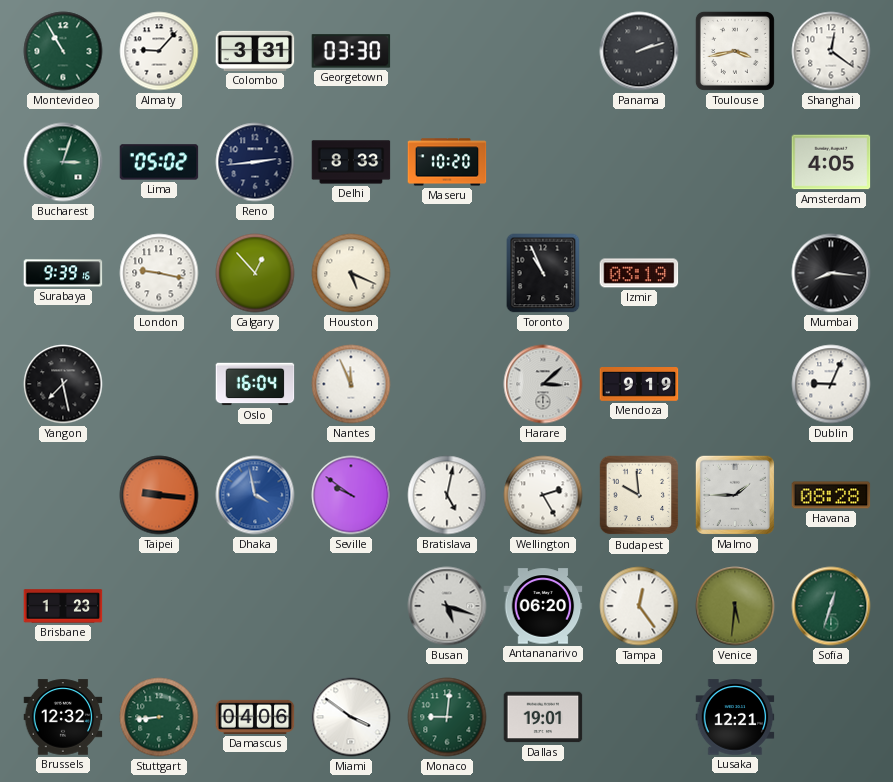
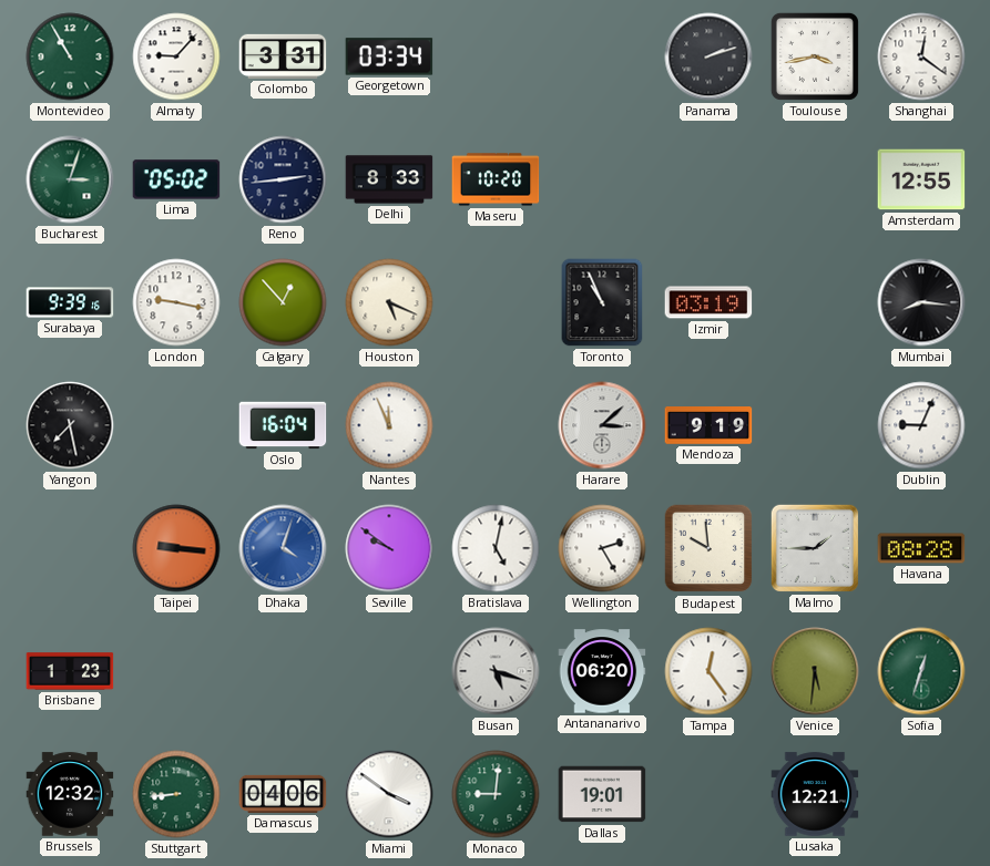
Georgetown: 03:30 -> 03:34 (389, 56)
Amsterdam: 4:05 -> 12:55 (921, 179)
Dhaka: 3:58 -> 4:03 (283, 548)
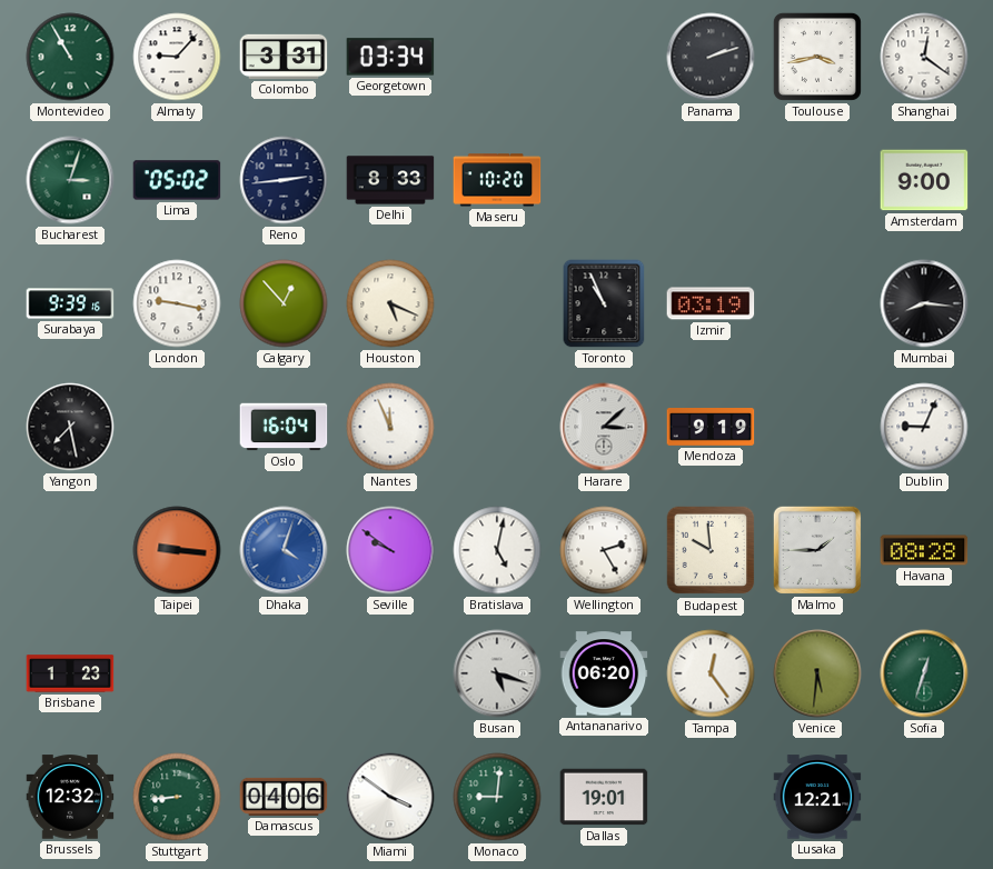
Amsterdam: 12:55 -> 9:00 (924, 180)
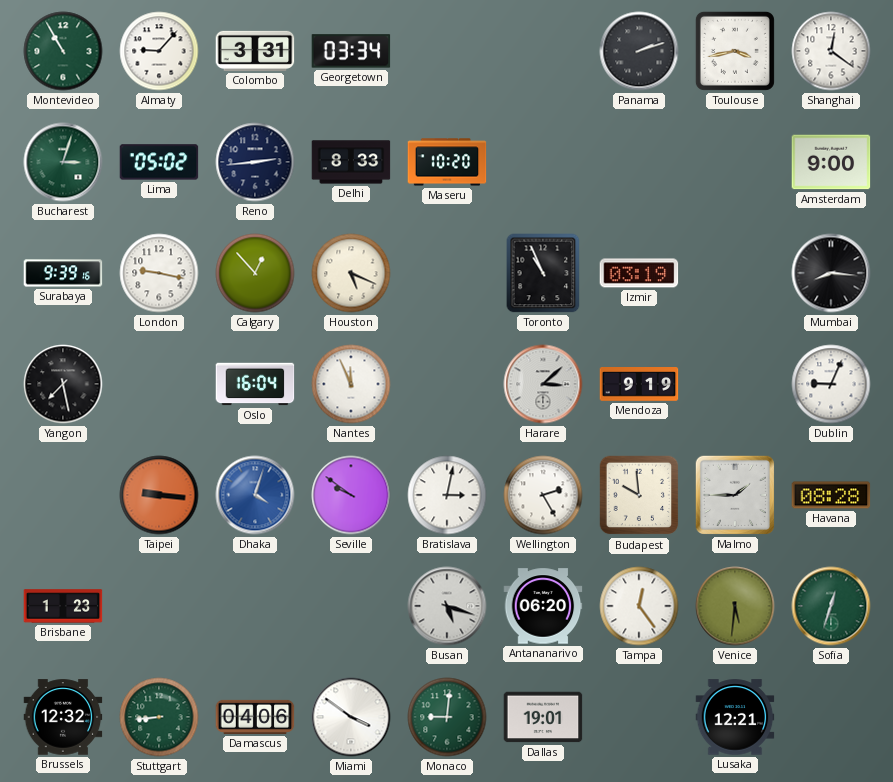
Bratislava: 5:02 -> 3:02 (447, 495)
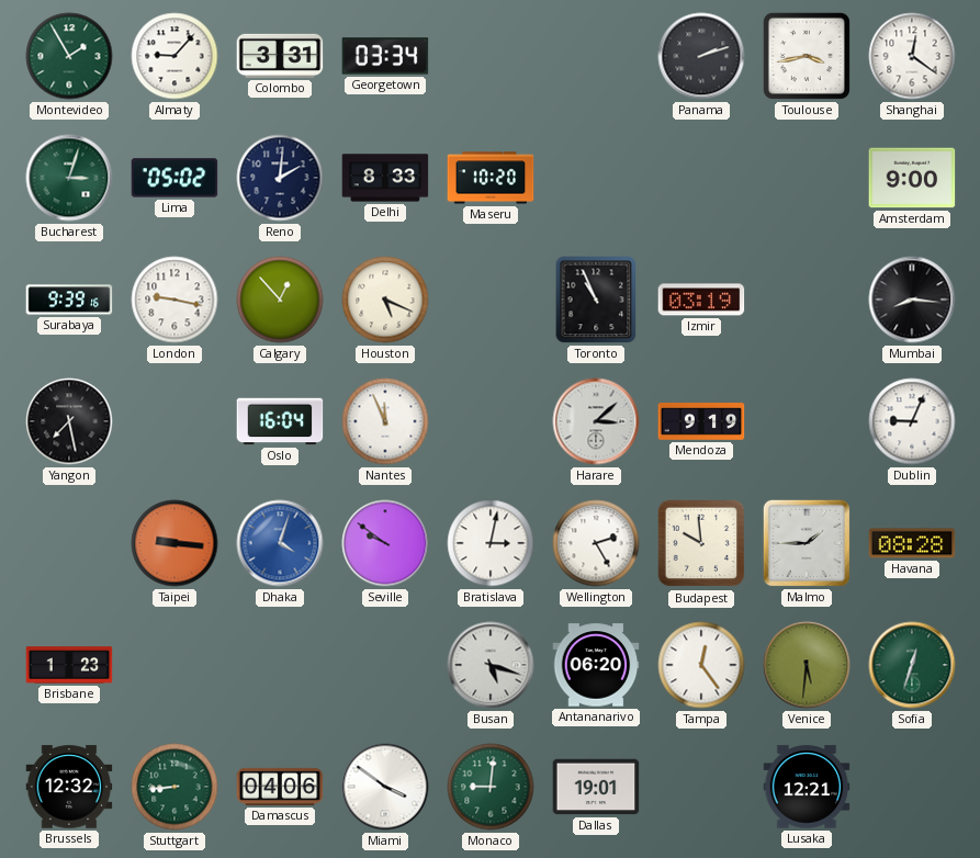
Montevideo: 10:55 -> 1:55 (69, 56)
Reno: 2:44 -> 2:01 (280, 178)
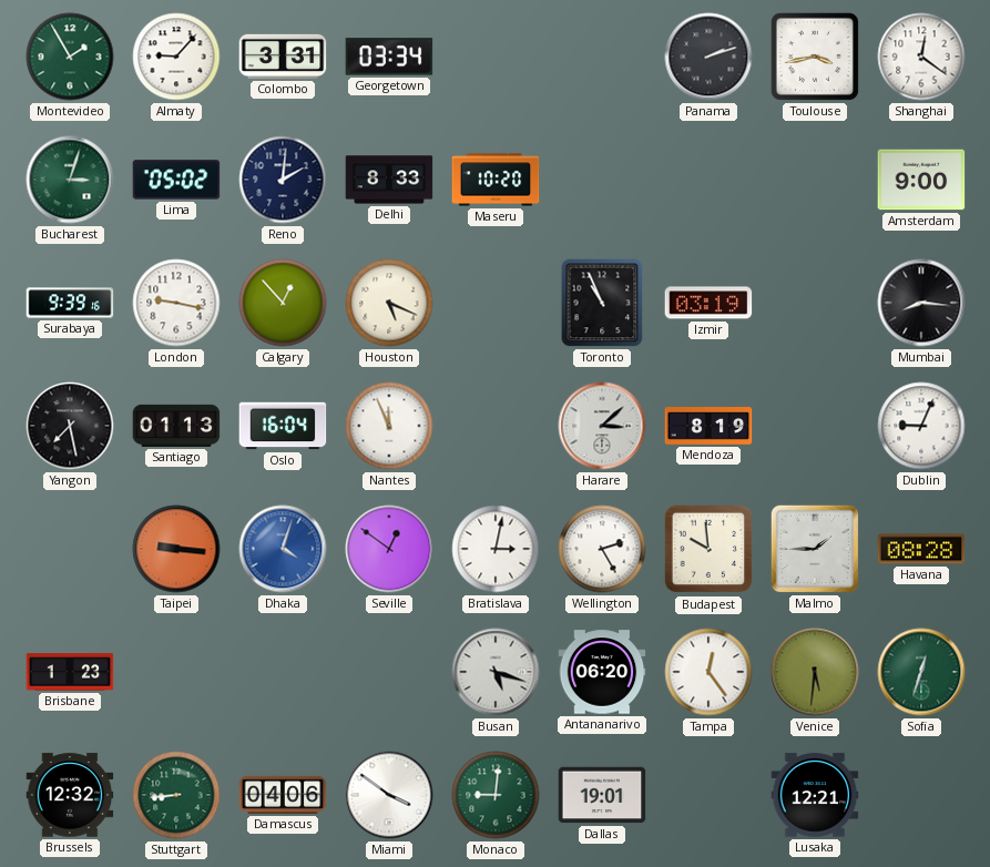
Santiago: none -> 01:13 (176, 426)
Mendoza: 9:19 -> 8:19 (708, 426)
Seville: 9:51 -> 12:51 (389, 549)
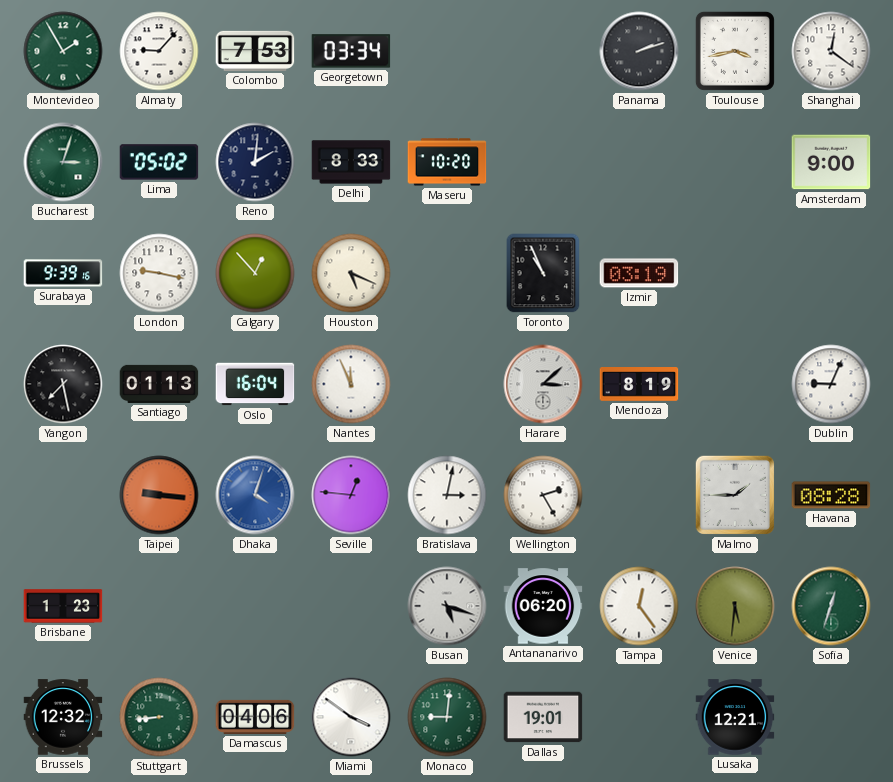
Colombo: 3:31 -> 7:53 (255, 51)
Mumbai: 8:16 -> none (921, 303)
Seville: 12:51 -> 12:46 (351, 495)
Budapest: 9:59 -> none (708, 549)
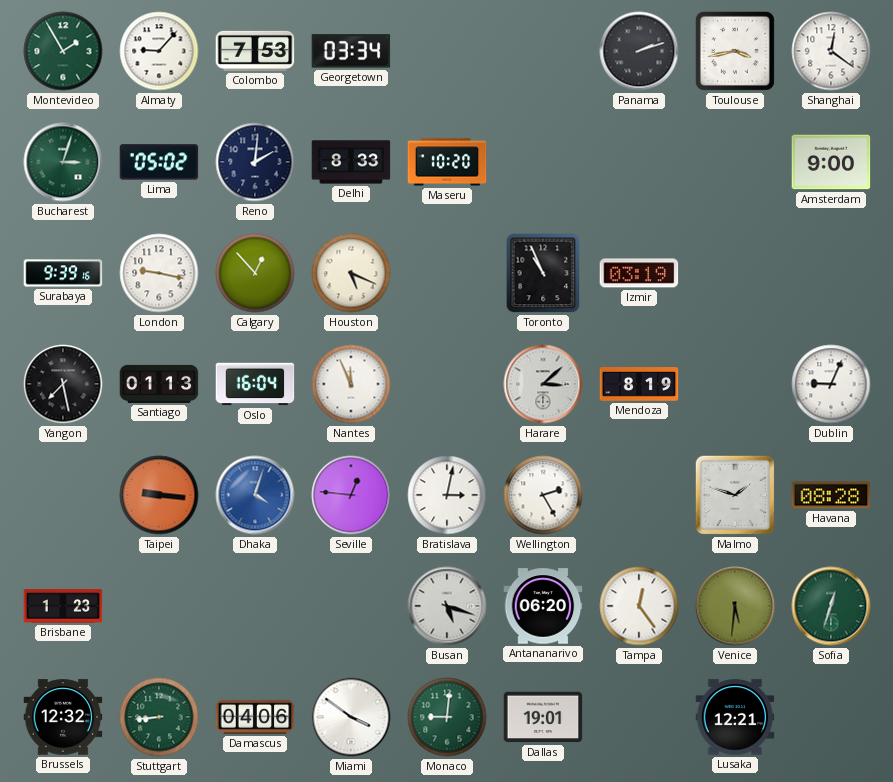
Malmo: 1:45 -> 1:48 (735, 495)
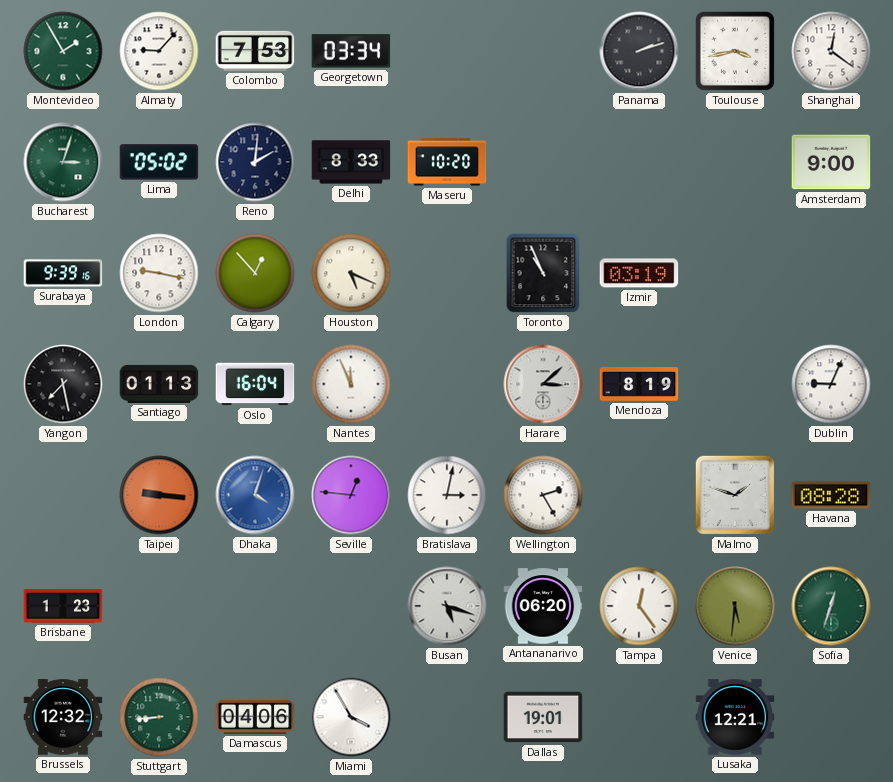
Miami: 3:51 -> 3:55 (351, 717)
Monaco: 9:01 -> none (447, 717)
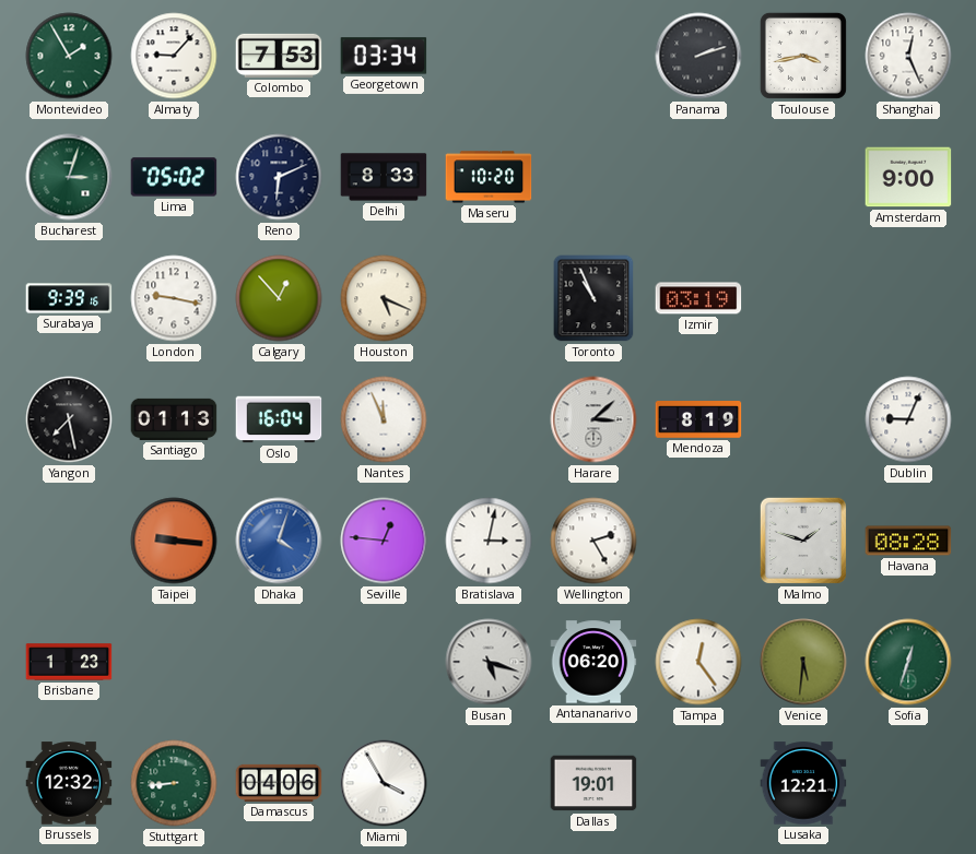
Shanghai: 12:21 -> 12:26 (908, 56)
Reno: 2:01 -> 6:11 (279, 177)
